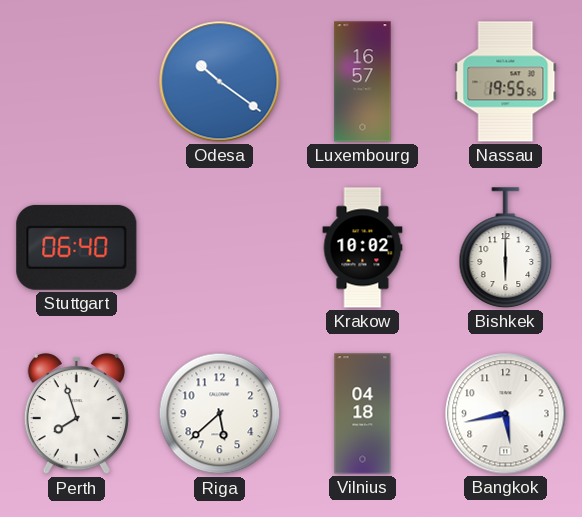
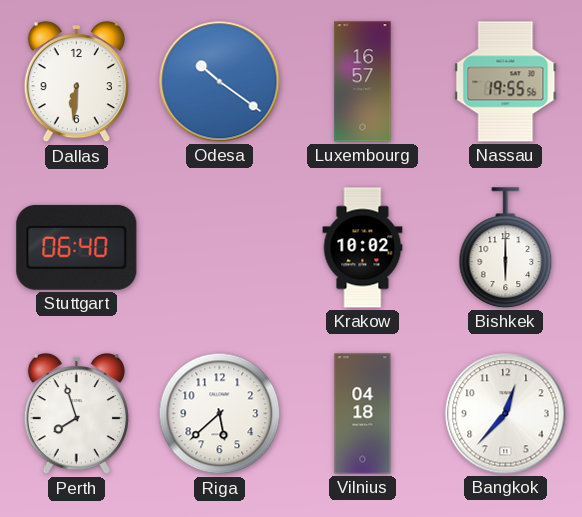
Dallas: none -> 6:31 (76, 82)
Bangkok: 5:43 -> 12:37 (506, 414)
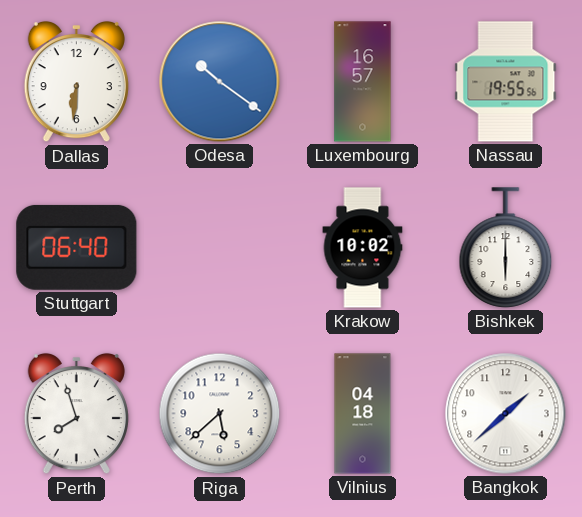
Bangkok: 12:37 -> 1:38 (506, 414)
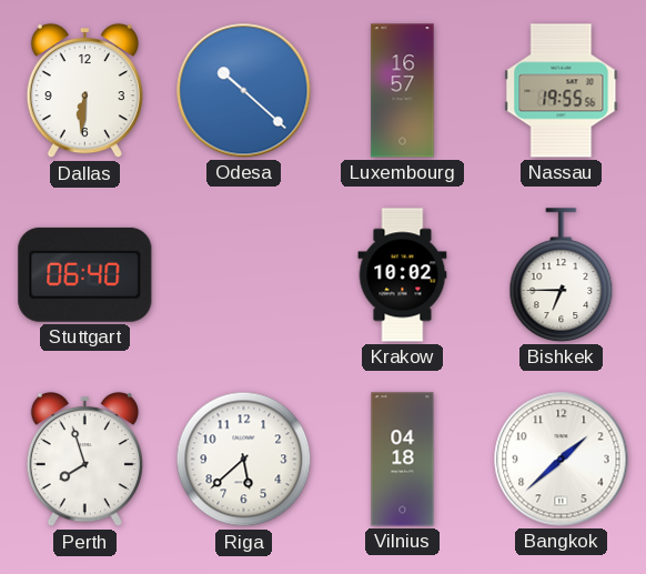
Odesa: 10:21 -> 10:22 (244, 91)
Bishkek: 6:00 -> 6:45 (562, 275)
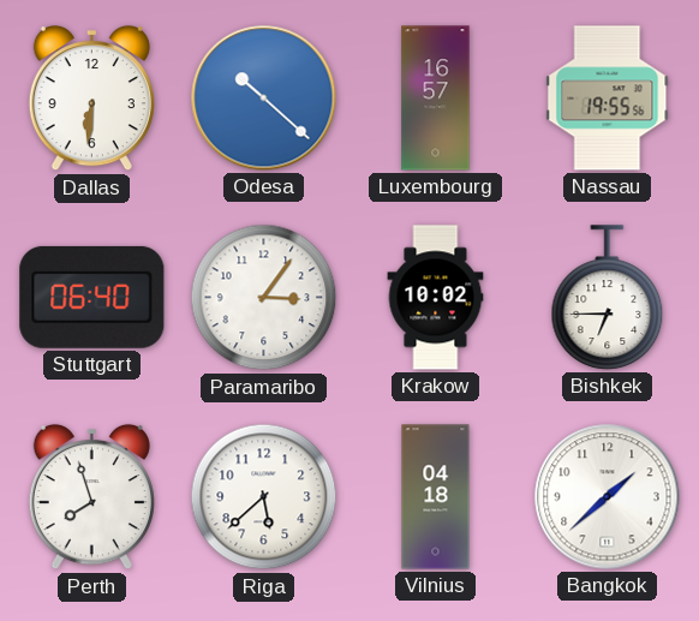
Paramaribo: none -> 3:06 (264, 298)
